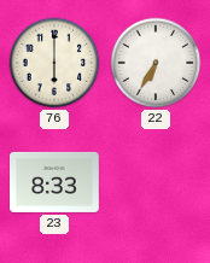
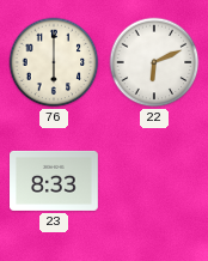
22: 6:35 -> 6:11 (154, 62)
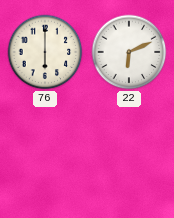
23: 8:33 -> none (55, 181)
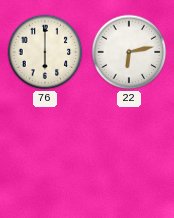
22: 6:11 -> 6:13 (129, 52)
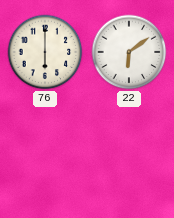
22: 6:13 -> 6:09 (129, 52)
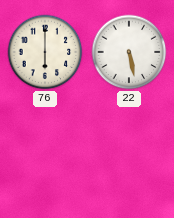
22: 6:09 -> 5:28 (129, 52)
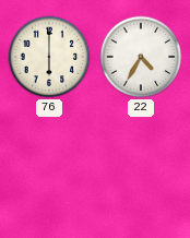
22: 5:28 -> 4:35 (141, 57)
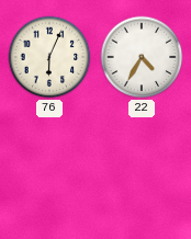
76: 6:00 -> 6:04 (49, 57)
